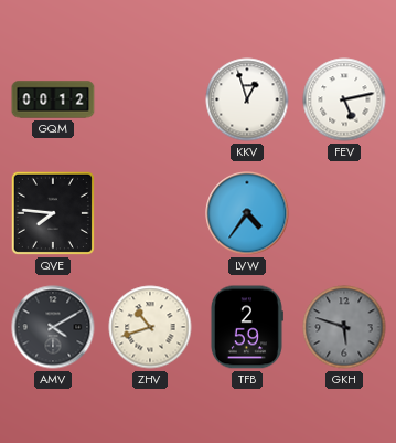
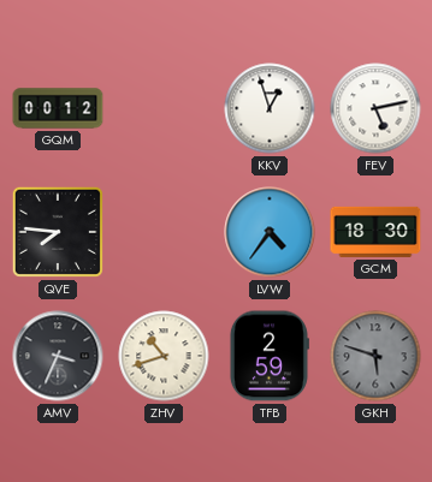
GCM: none -> 18:30 (375, 232)
AMV: 4:10 -> 3:34 (58, 356)
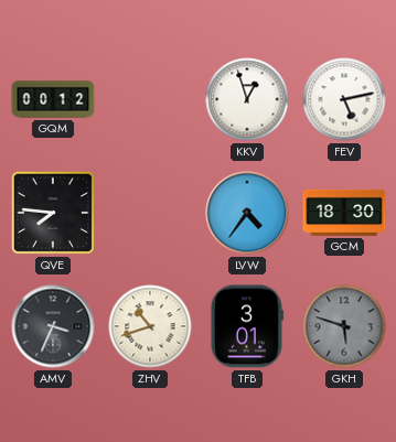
TFB: 2:59 -> 3:01 (246, 326)
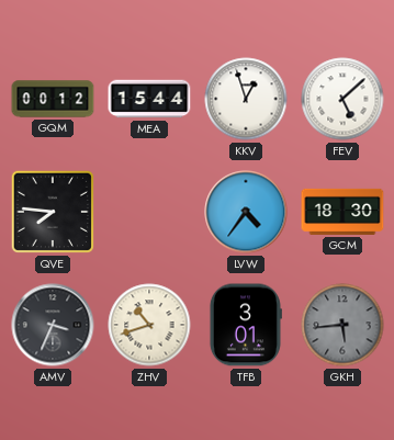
MEA: none -> 15:44 (149, 99)
FEV: 5:13 -> 5:08 (342, 99)
GKH: 5:48 -> 5:44 (342, 325)
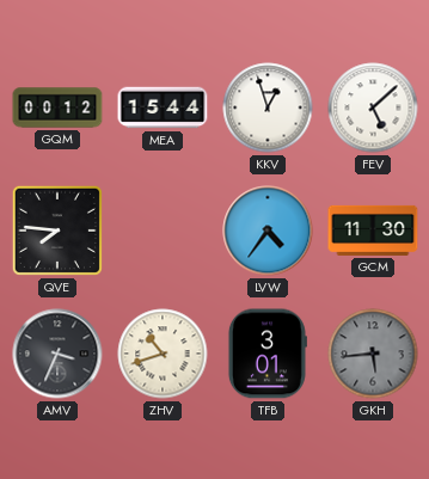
GCM: 18:30 -> 11:30 (373, 231)
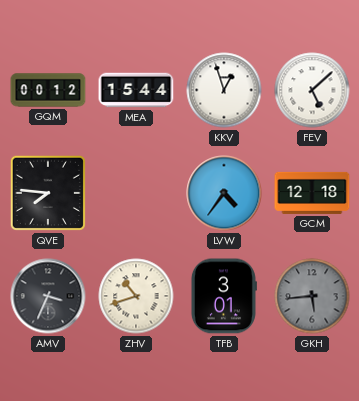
GCM: 11:30 -> 12:18 (312, 193)
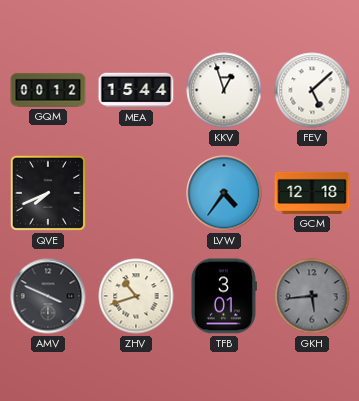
QVE: 7:46 -> 7:41 (48, 193)
AMV: 3:34 -> 3:49 (48, 296)
